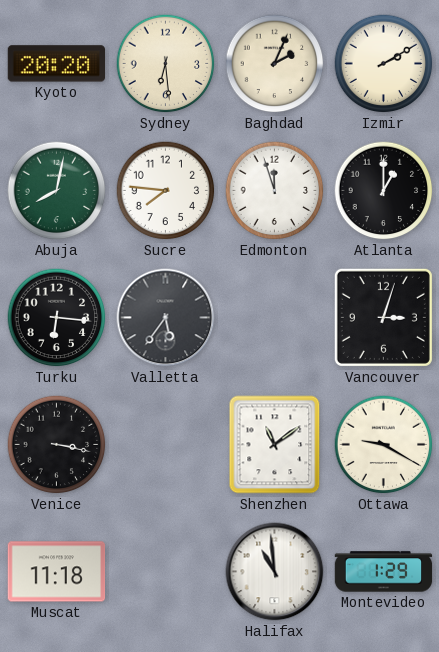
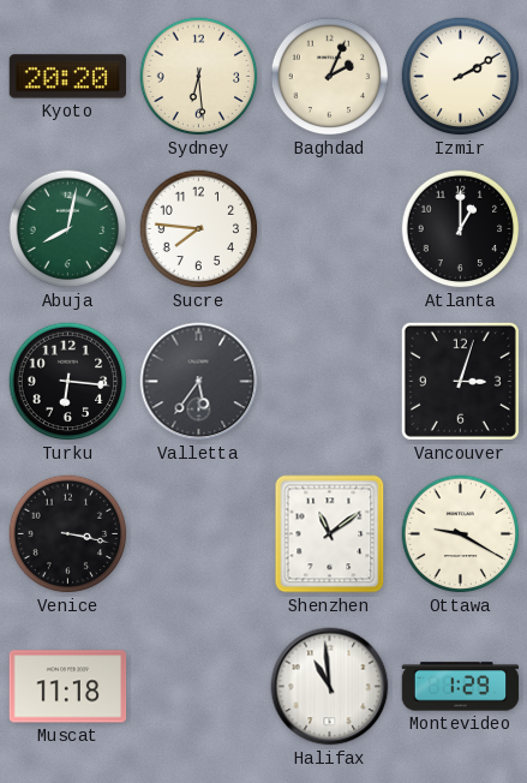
Edmonton: 11:57 -> none (275, 191)
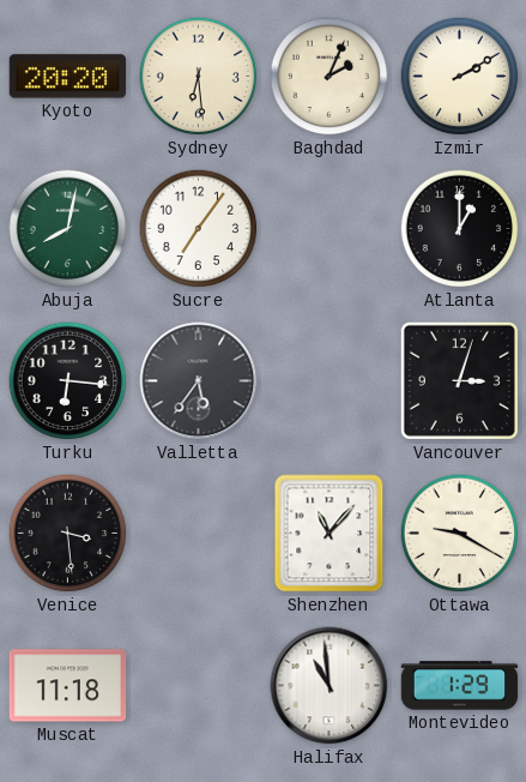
Sucre: 7:46 -> 7:06 (199, 229)
Venice: 3:17 -> 3:29 (68, 534)
Shenzhen: 11:09 -> 11:07 (329, 534)
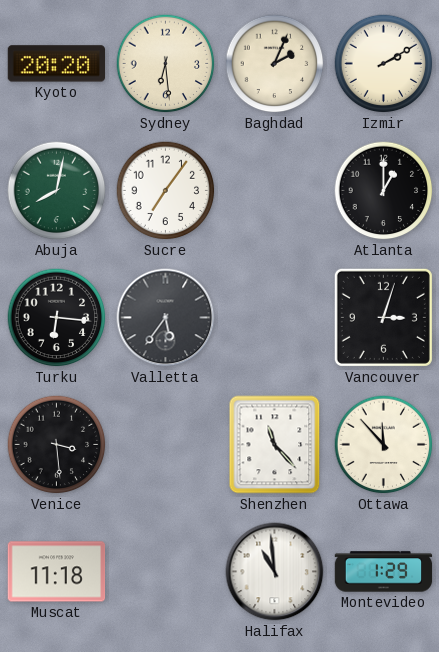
Shenzhen: 11:07 -> 11:23 (275, 445)
Ottawa: 9:20 -> 11:53 (384, 445)
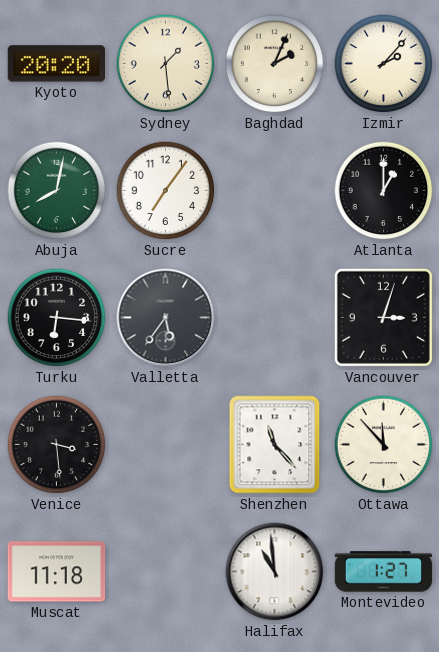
Sydney: 6:29 -> 1:29 (166, 64)
Izmir: 2:10 -> 2:07 (384, 64)
Montevideo: 1:29 -> 1:27 (384, 572)
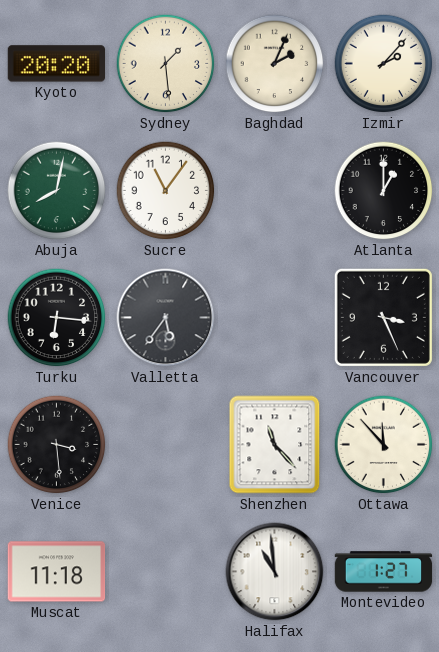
Sucre: 7:06 -> 11:06 (166, 191)
Vancouver: 3:03 -> 3:26 (383, 317)
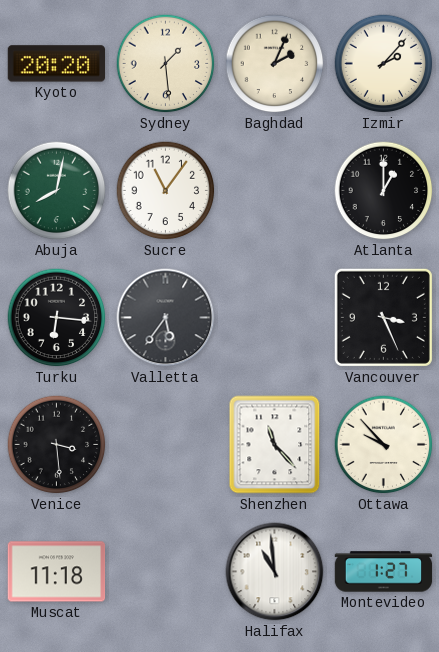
Ottawa: 11:53 -> 9:53 (384, 445)
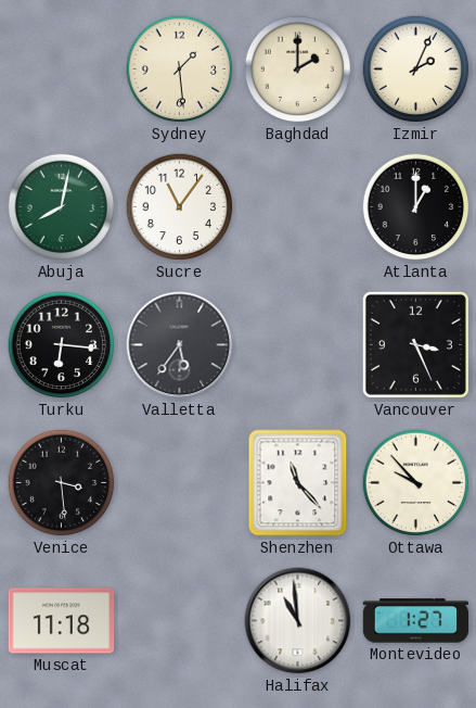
Kyoto: 20:20 -> none (57, 64)
Baghdad: 2:04 -> 2:00 (298, 69)
Izmir: 2:07 -> 2:04 (416, 69)
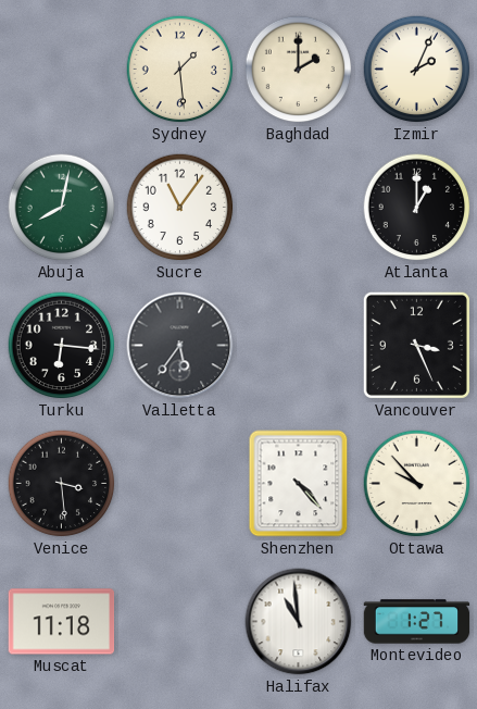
Shenzhen: 11:23 -> 4:23 (299, 484)
